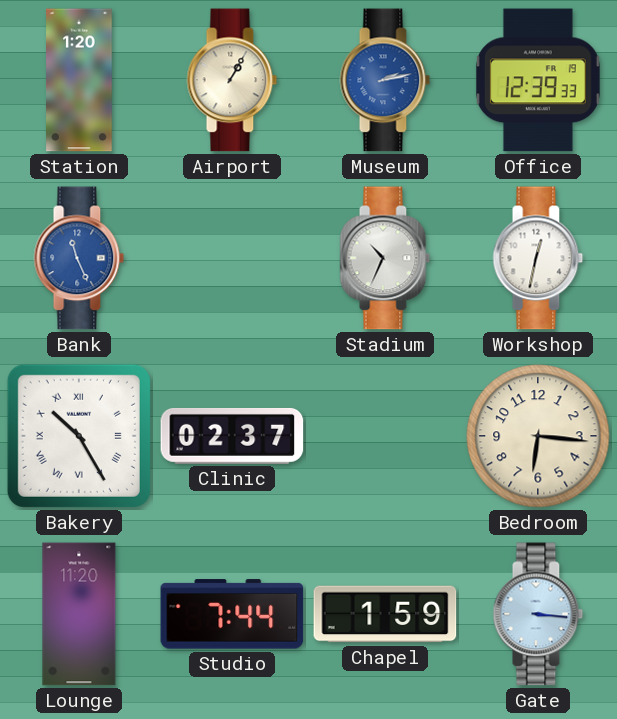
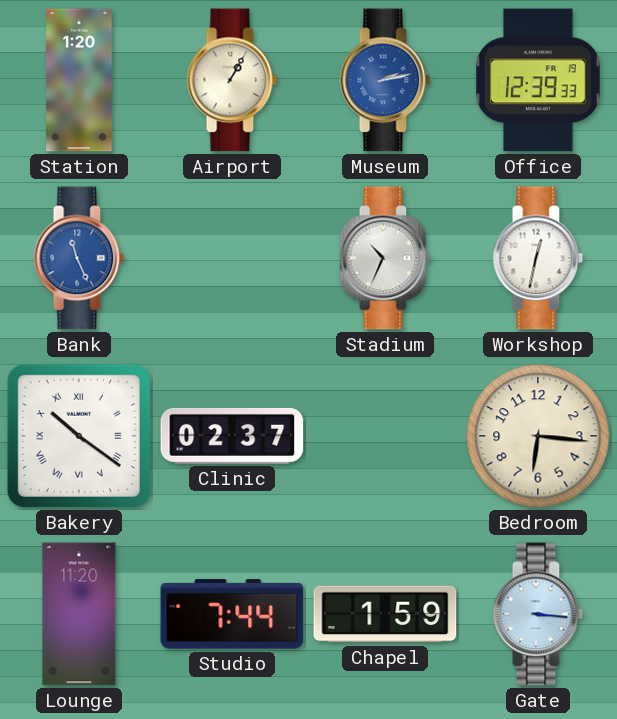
Bakery: 10:25 -> 10:21 (79, 436)
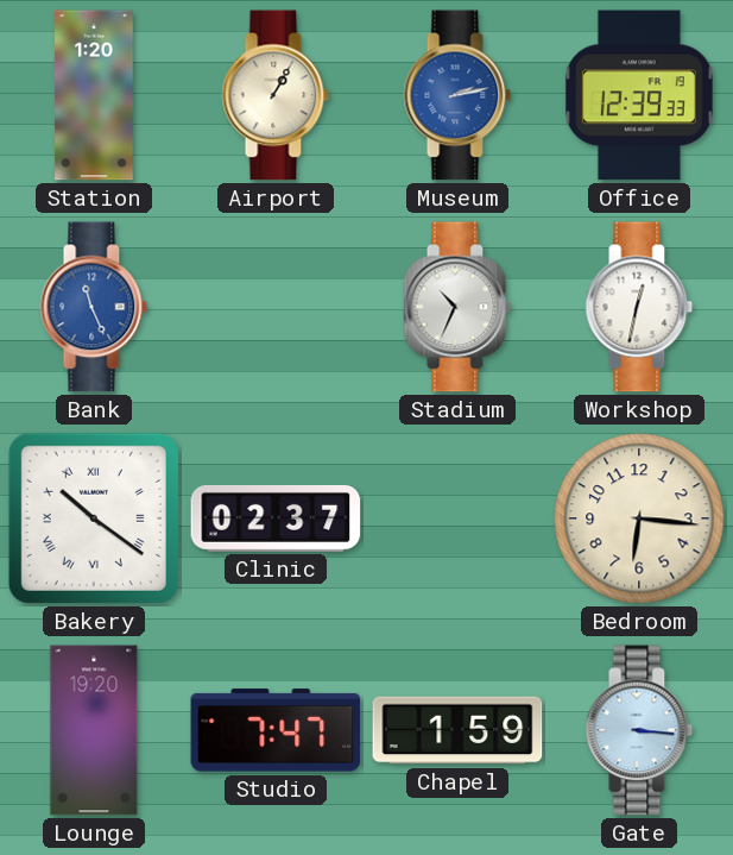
Lounge: 11:20 -> 19:20 (94, 730)
Studio: 7:44 -> 7:47 (276, 730)
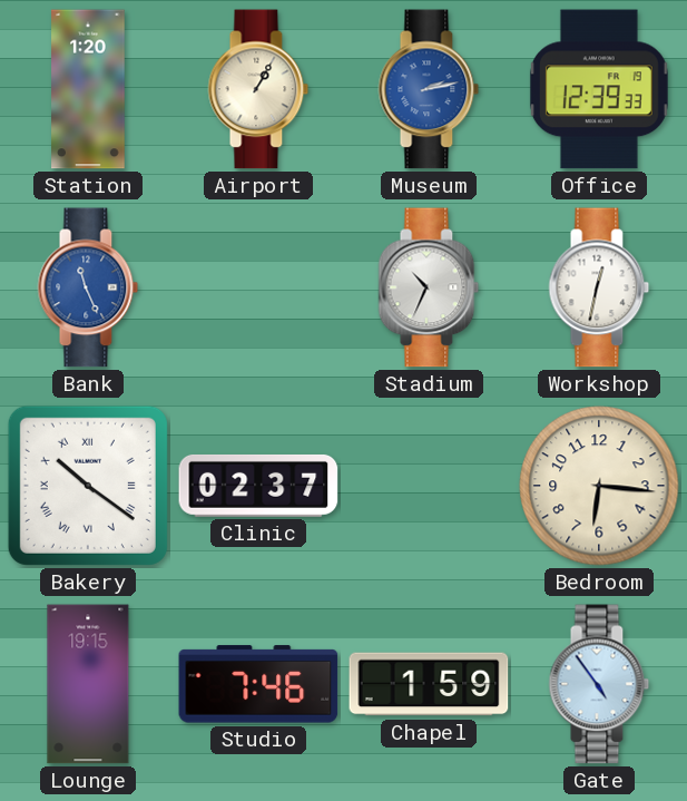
Lounge: 19:20 -> 19:15 (88, 684)
Studio: 7:47 -> 7:46 (258, 684)
Gate: 3:16 -> 4:54 (599, 684)
